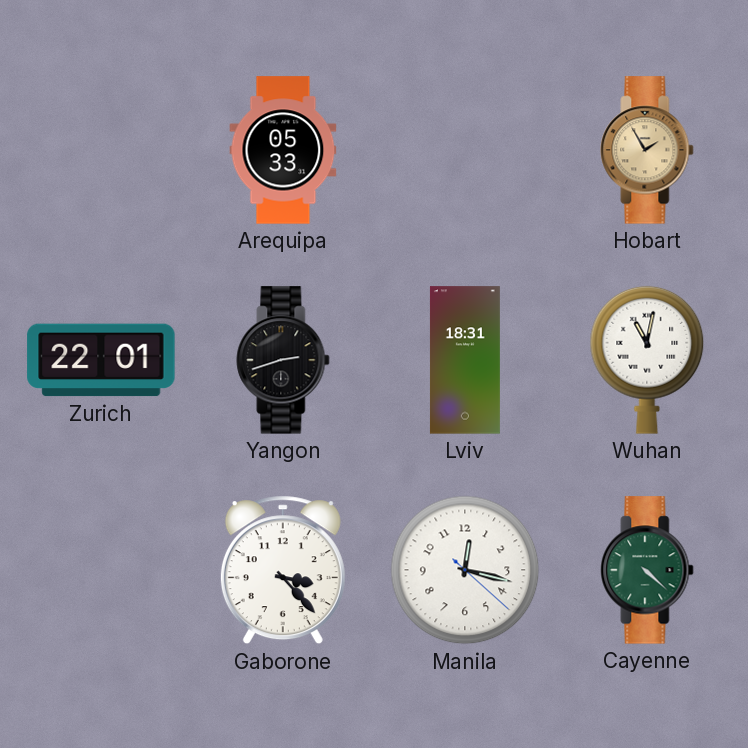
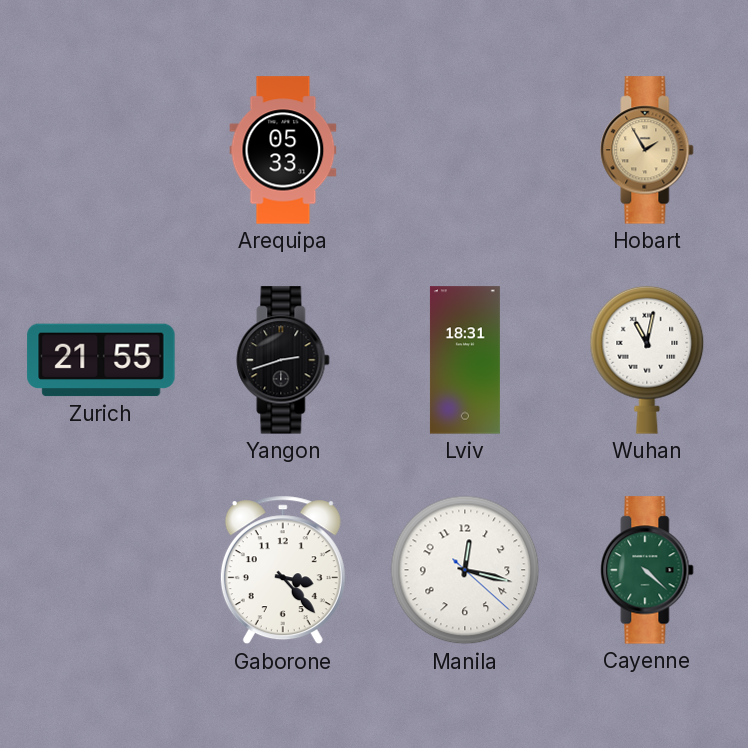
Zurich: 22:01 -> 21:55 (101, 360)
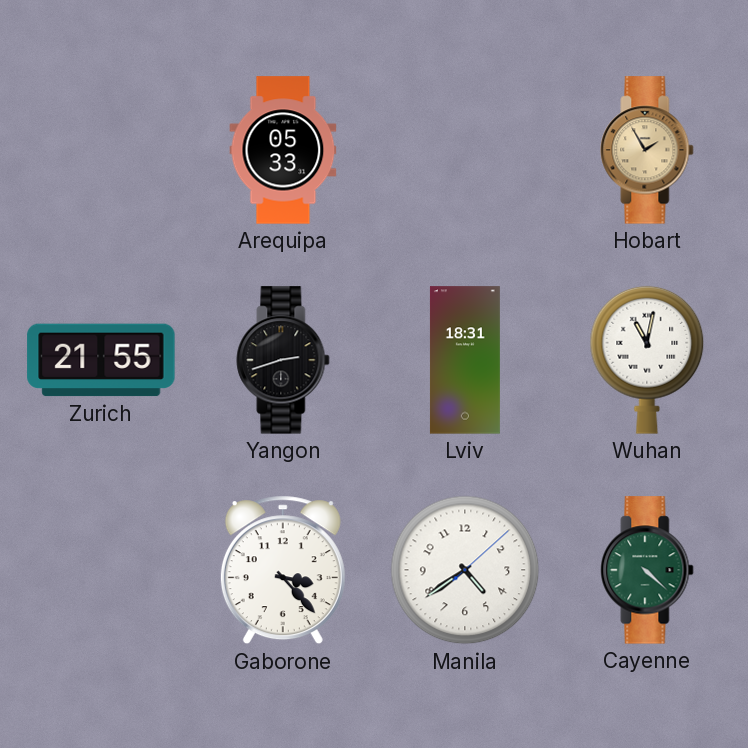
Manila: 12:17 -> 4:39 (465, 570)
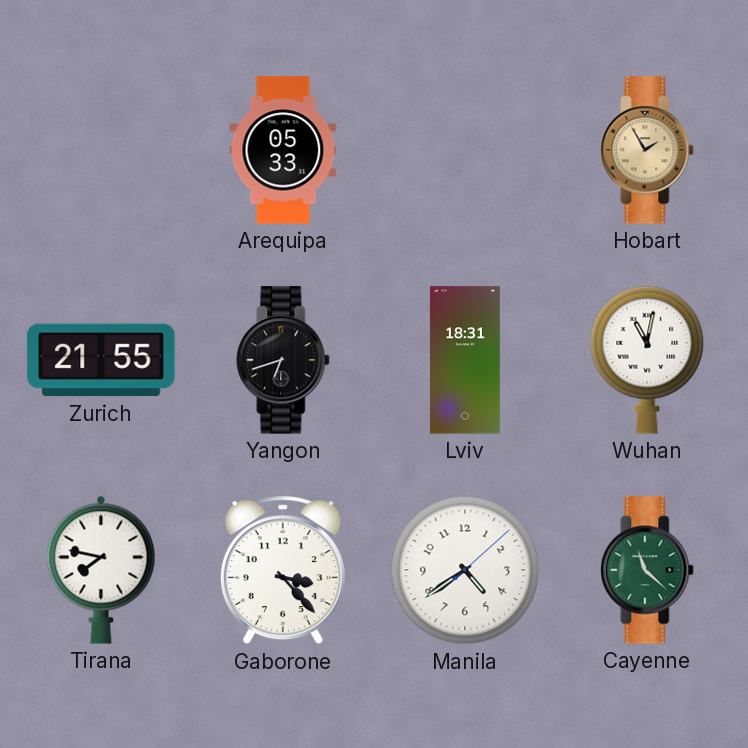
Yangon: 2:42 -> 6:42 (283, 360)
Tirana: none -> 7:47 (101, 570)
Cayenne: 4:22 -> 11:22 (647, 570)
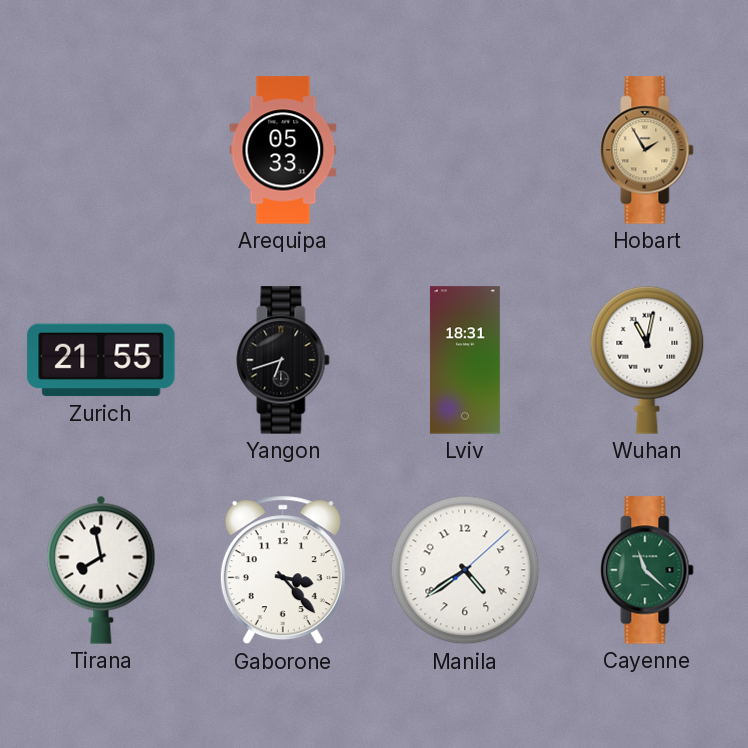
Tirana: 7:47 -> 7:58 (101, 570)
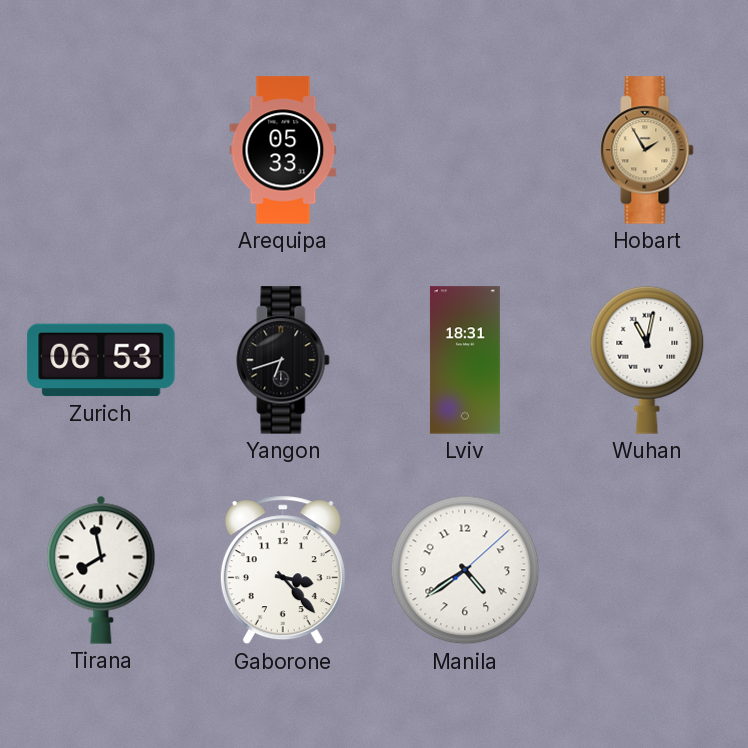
Zurich: 21:55 -> 06:53 (101, 360)
Cayenne: 11:22 -> none (647, 570)
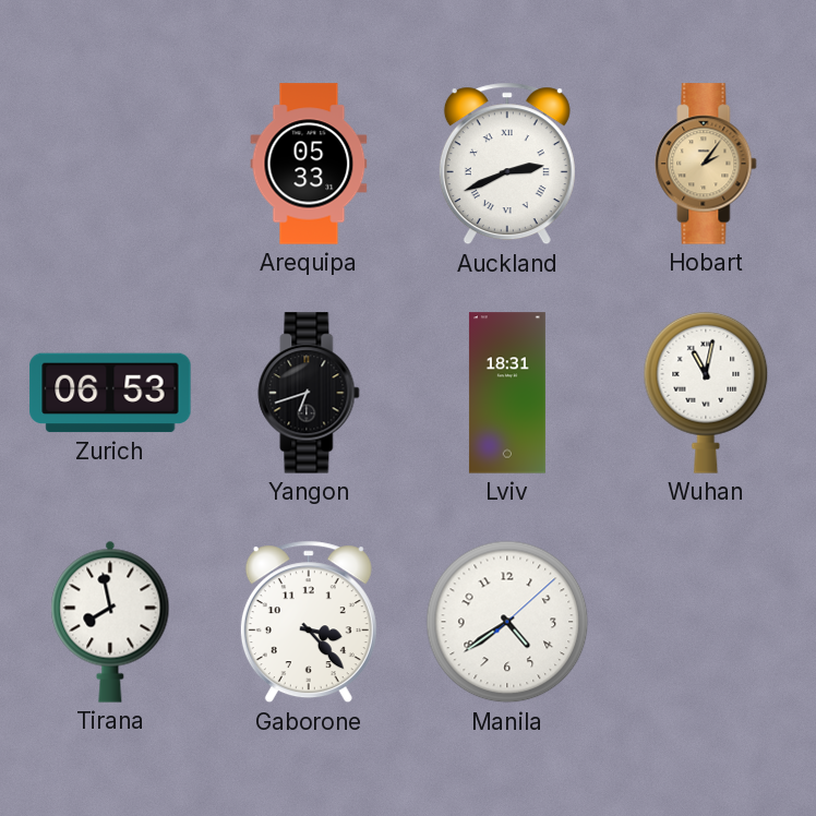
Auckland: none -> 2:41 (507, 164)
Hobart: 1:55 -> 2:06 (706, 164)
